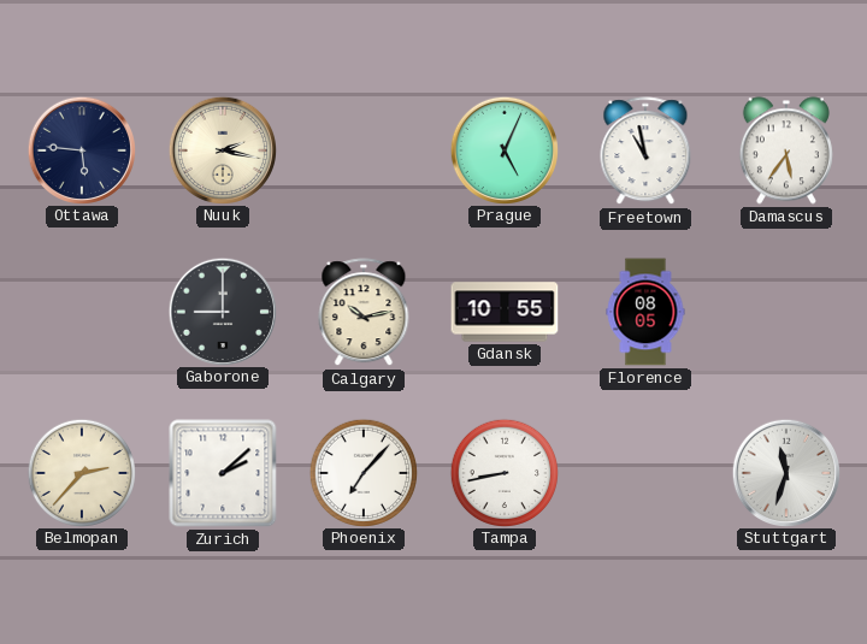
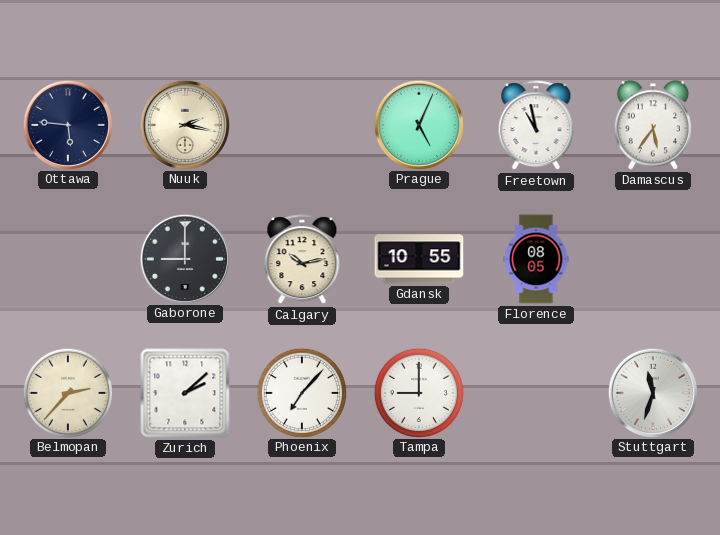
Tampa: 8:43 -> 9:00 (418, 392)
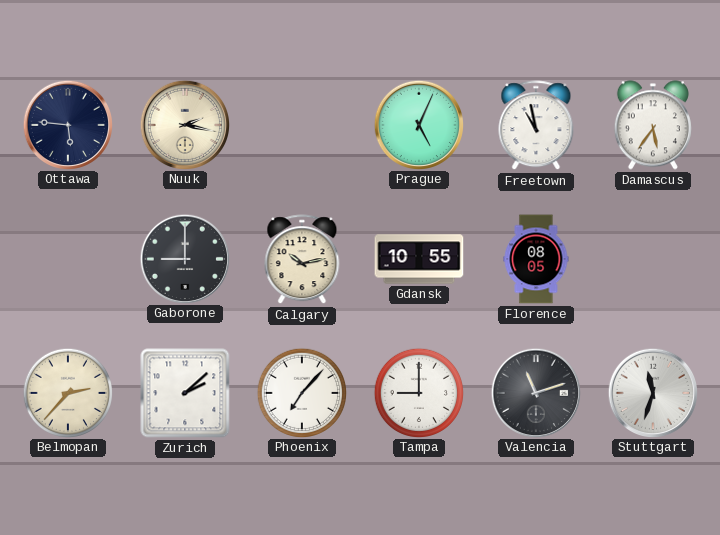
Valencia: none -> 11:12 (535, 392)
